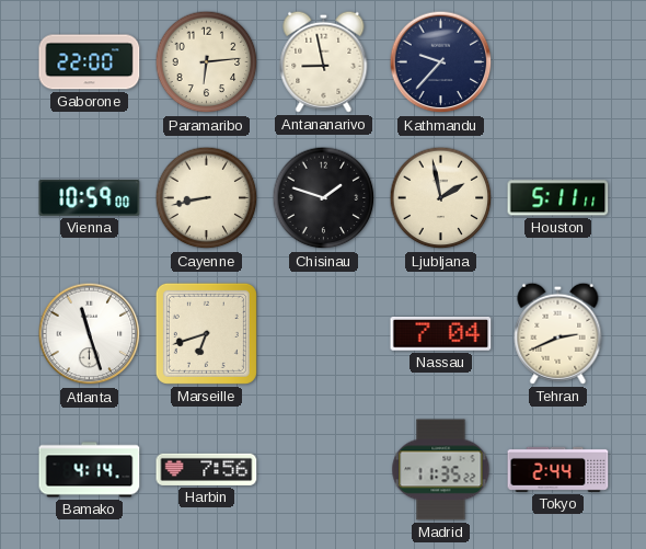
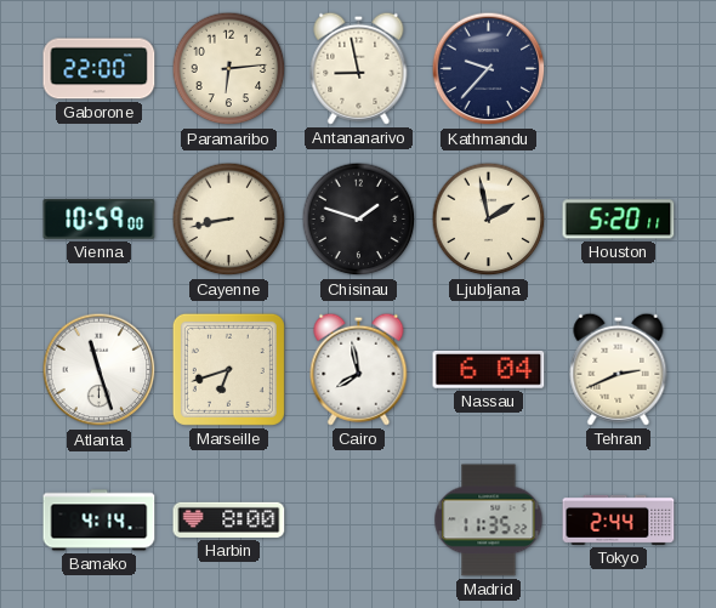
Houston: 5:11 -> 5:20 (619, 220)
Cairo: none -> 7:58 (359, 369)
Nassau: 7:04 -> 6:04 (489, 370)
Harbin: 7:56 -> 8:00 (229, 519)
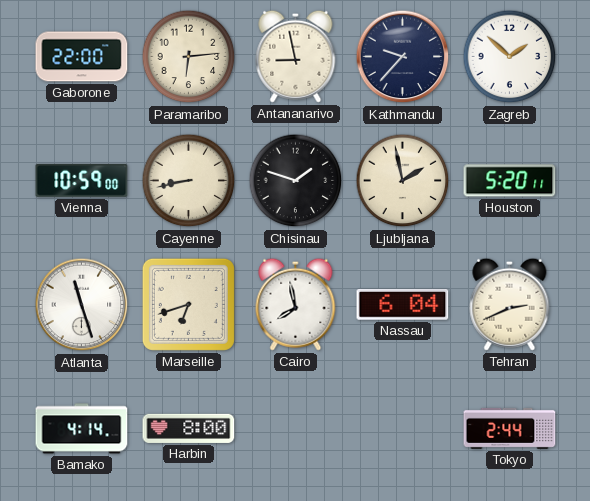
Zagreb: none -> 1:52 (510, 57)
Madrid: 11:35 -> none (489, 521)
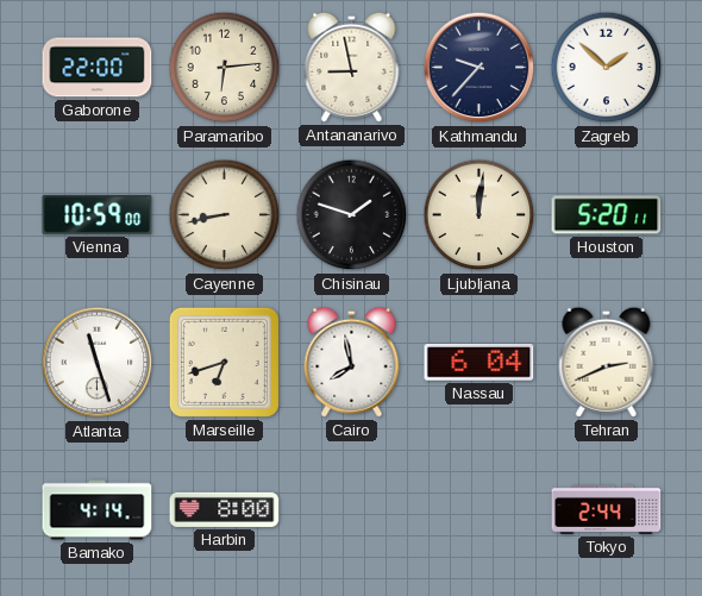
Ljubljana: 1:58 -> 12:01 (480, 215)
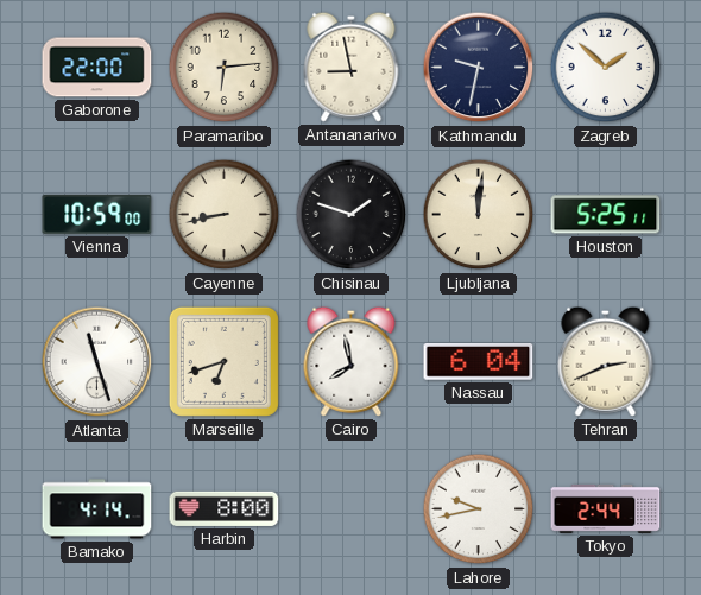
Kathmandu: 9:37 -> 9:32 (479, 68)
Houston: 5:20 -> 5:25 (606, 215)
Lahore: none -> 9:43 (479, 509)
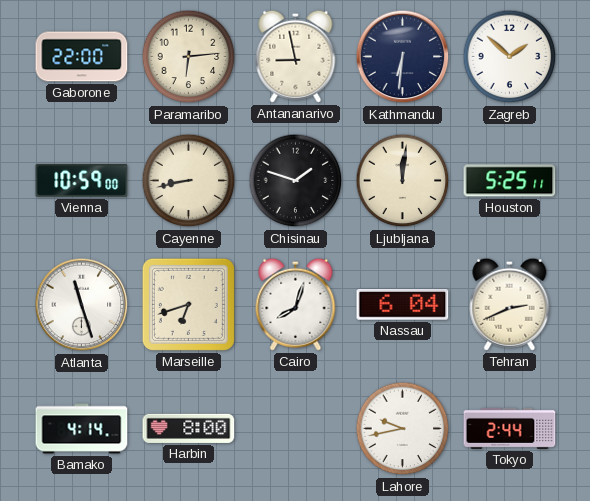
Kathmandu: 9:32 -> 6:31 (403, 57)
Cairo: 7:58 -> 8:03 (296, 304)
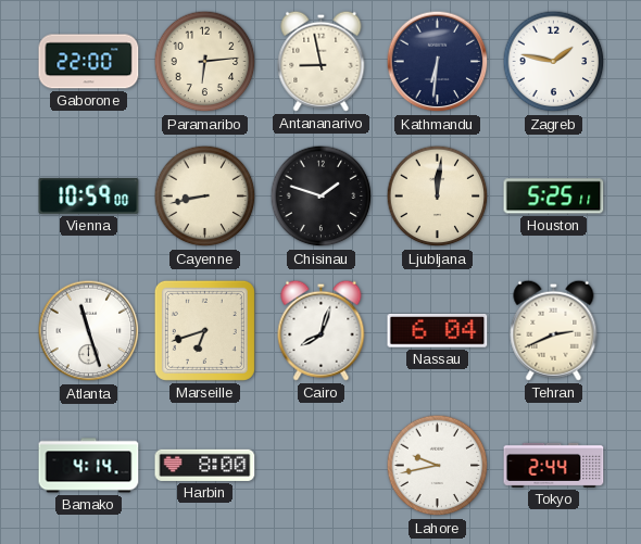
Zagreb: 1:52 -> 1:47 (554, 62)
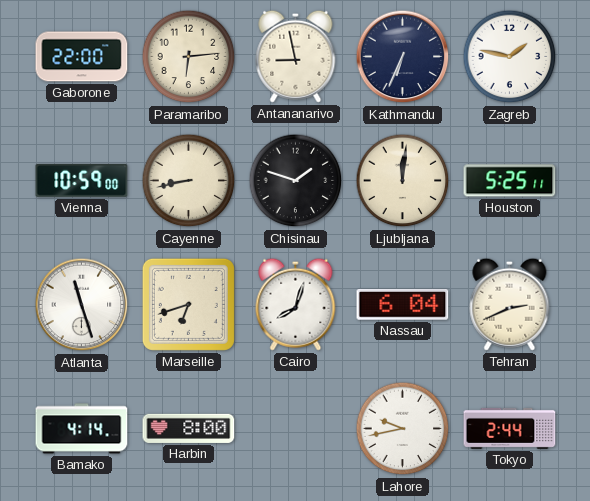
Kathmandu: 6:31 -> 6:34 (403, 57)
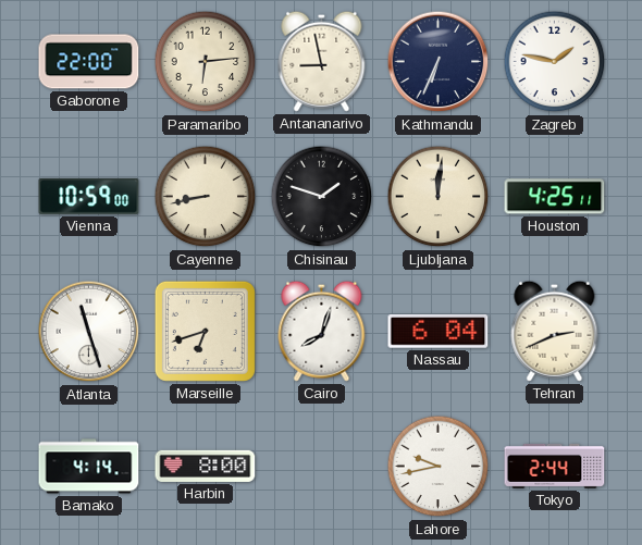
Houston: 5:25 -> 4:25 (555, 197)
